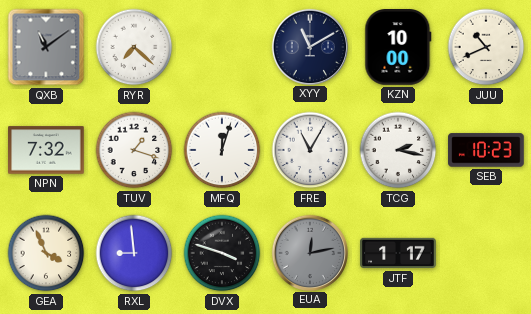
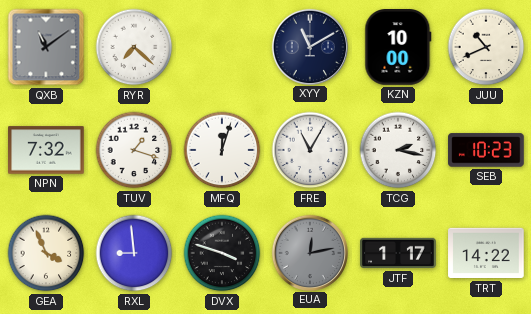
TRT: none -> 14:22 (486, 253)
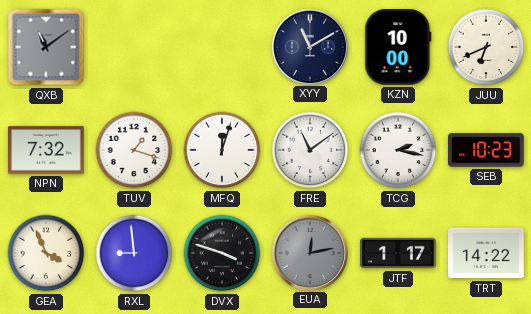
RYR: 7:22 -> none (134, 47)
JUU: 10:41 -> 6:41 (486, 47)
FRE: 11:05 -> 11:09 (310, 150)
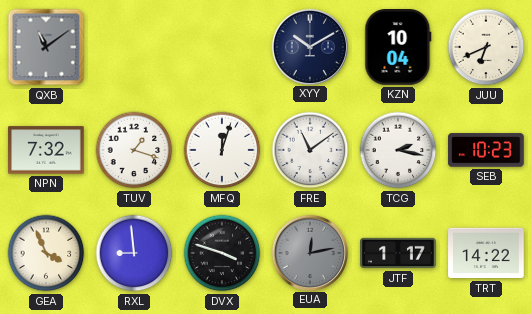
XYY: 11:10 -> 10:10 (309, 46)
KZN: 10:00 -> 10:04 (398, 47)
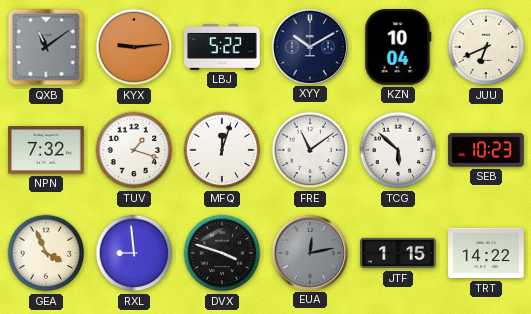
KYX: none -> 9:14 (134, 47)
LBJ: none -> 5:22 (222, 48)
TCG: 2:17 -> 5:52 (398, 150)
JTF: 1:17 -> 1:15 (398, 253)
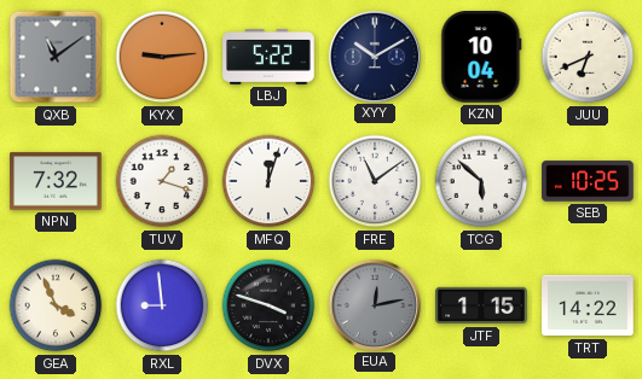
SEB: 10:23 -> 10:25 (588, 181)
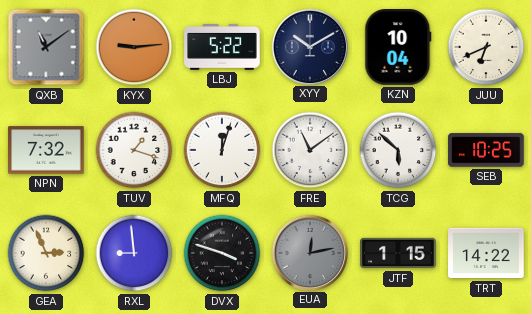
GEA: 3:56 -> 2:56 (46, 253)
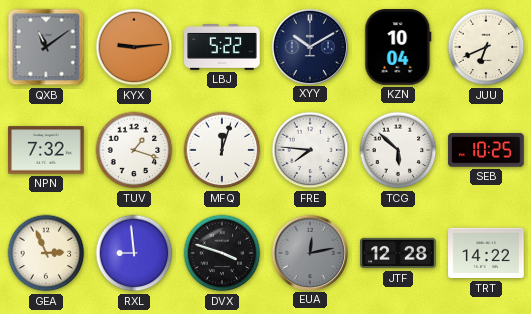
FRE: 11:09 -> 7:46 (310, 150)
JTF: 1:15 -> 12:28 (398, 253)
